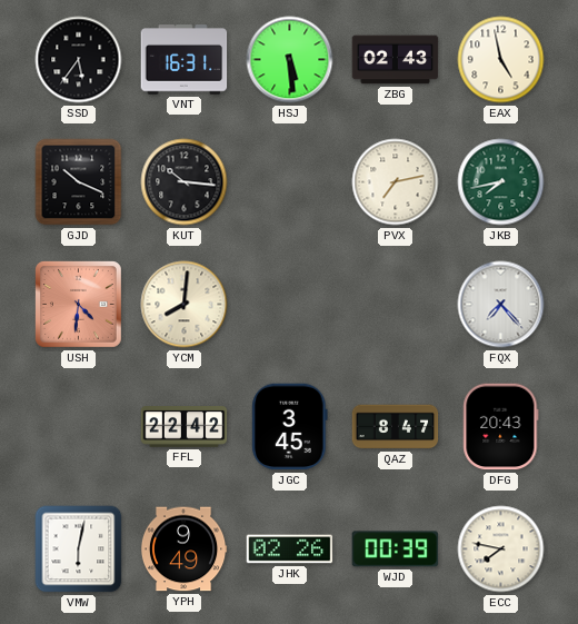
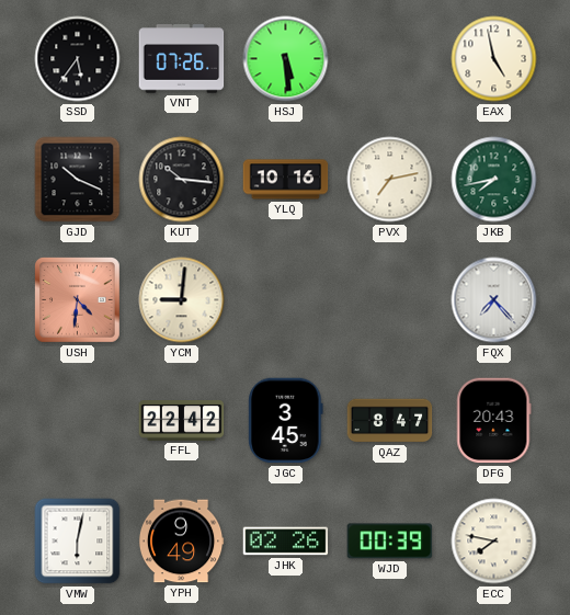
VNT: 16:31 -> 07:26 (182, 59)
ZBG: 02:43 -> none (396, 60)
YLQ: none -> 10:16 (286, 180)
YCM: 8:01 -> 9:01 (182, 300)
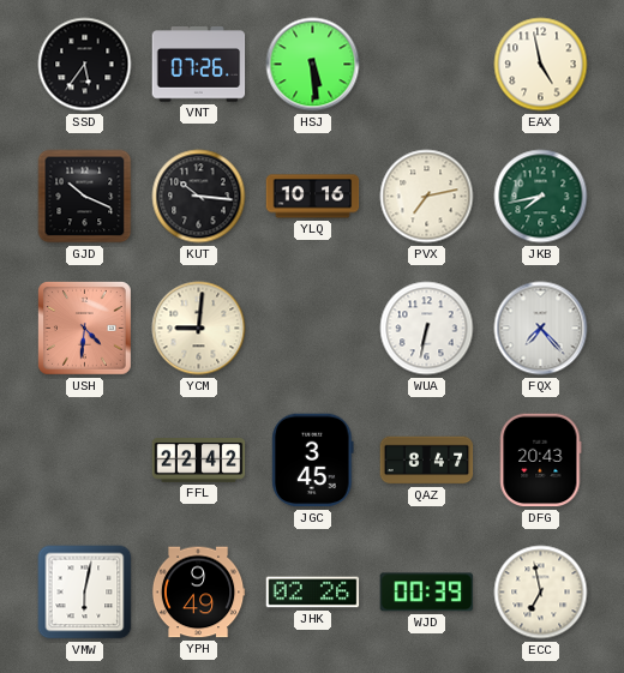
WUA: none -> 6:32 (427, 329)
ECC: 7:47 -> 6:58 (541, 593)
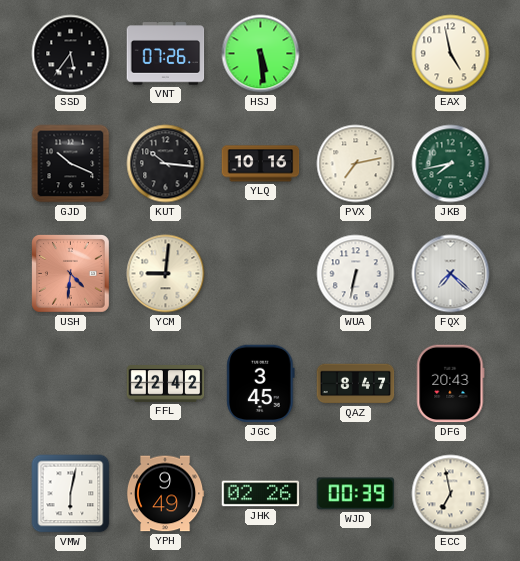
FQX: 7:23 -> 7:22 (451, 274)
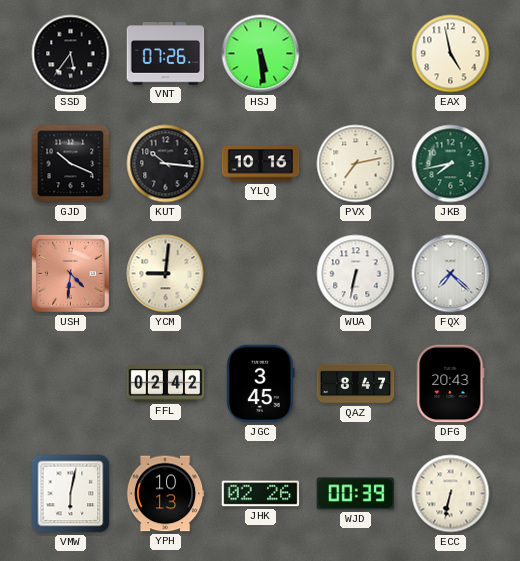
FFL: 22:42 -> 02:42 (166, 384)
YPH: 9:49 -> 10:13 (165, 494)
ECC: 6:58 -> 6:32 (451, 494)
